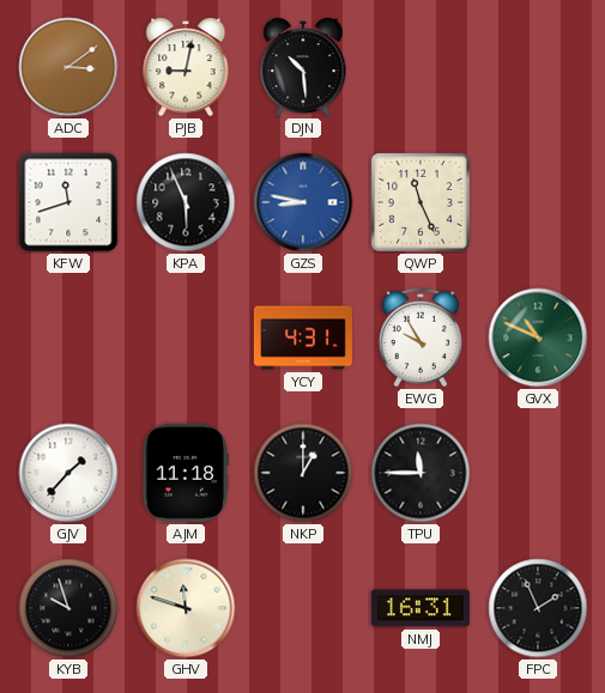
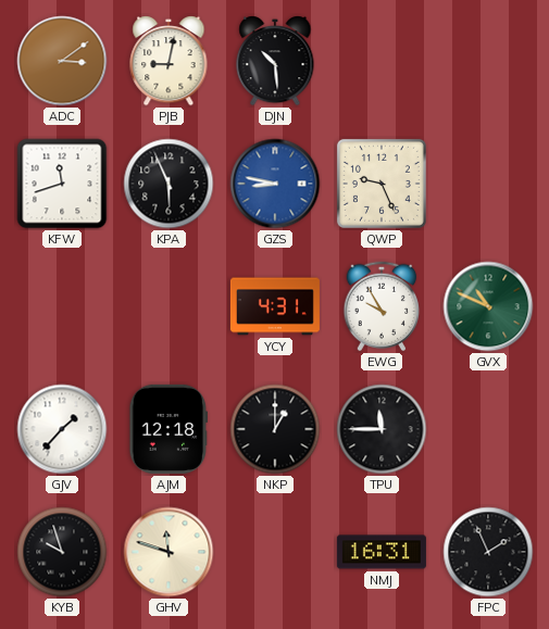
QWP: 11:26 -> 9:26 (382, 184)
AJM: 11:18 -> 12:18 (169, 429)
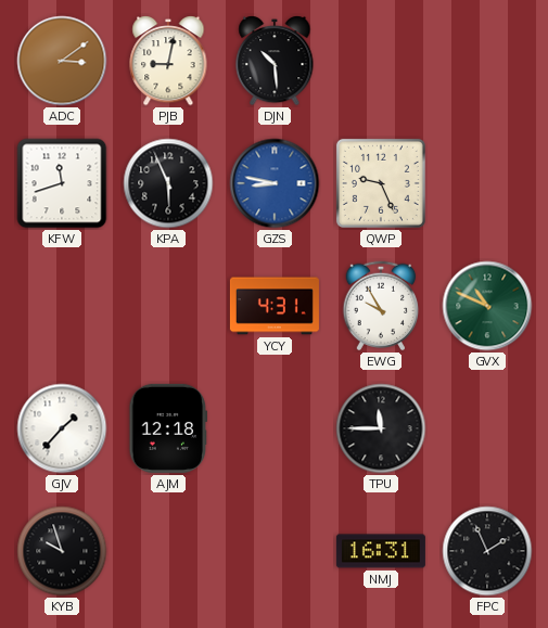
NKP: 1:00 -> none (275, 429)
GHV: 11:48 -> none (169, 552)
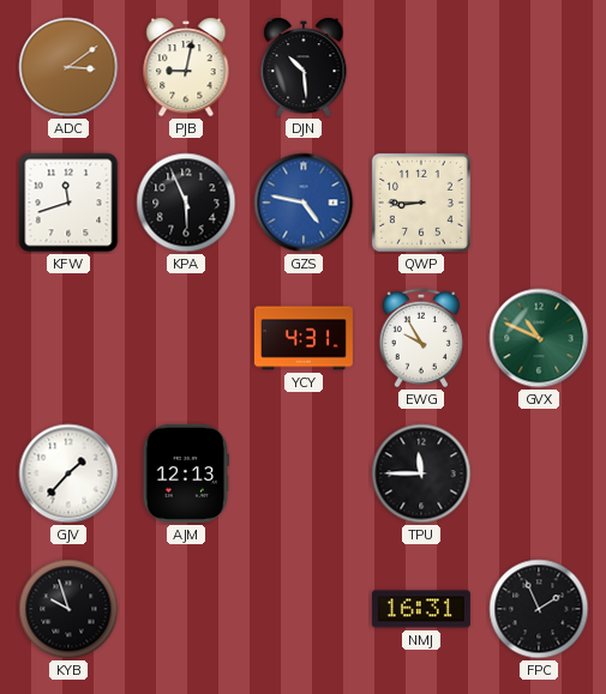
GZS: 8:47 -> 4:47 (304, 203)
QWP: 9:26 -> 8:45 (421, 203)
AJM: 12:18 -> 12:13 (186, 473)
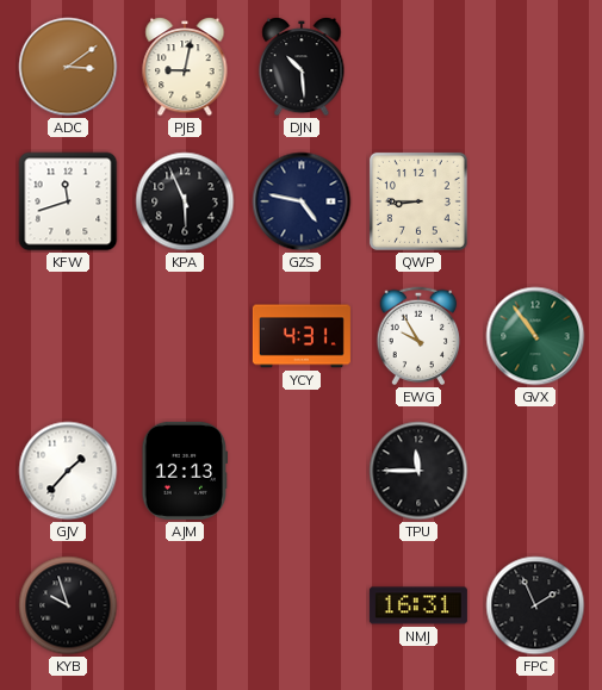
GZS dial: blue -> navy (302, 201)
GVX: 10:49 -> 10:54 (535, 336)
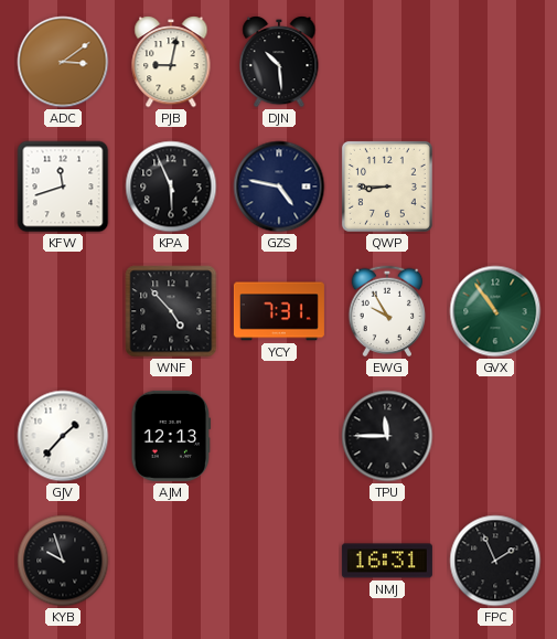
WNF: none -> 4:53 (171, 311)
YCY: 4:31 -> 7:31 (279, 311)
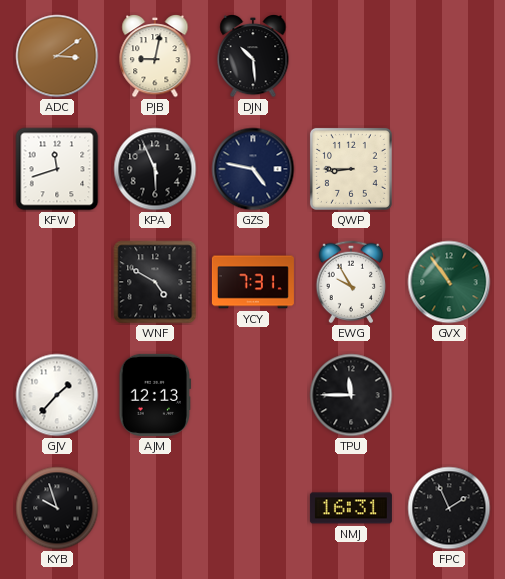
WNF: 4:53 -> 4:50 (155, 282)
